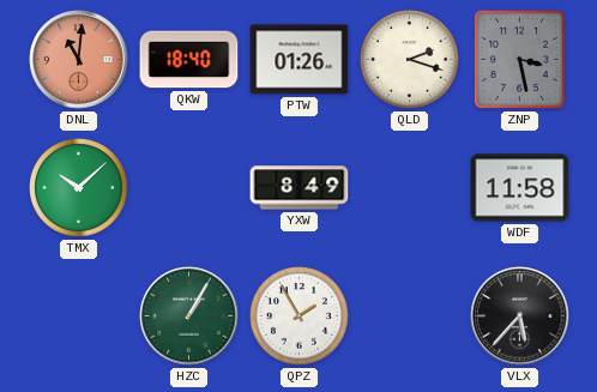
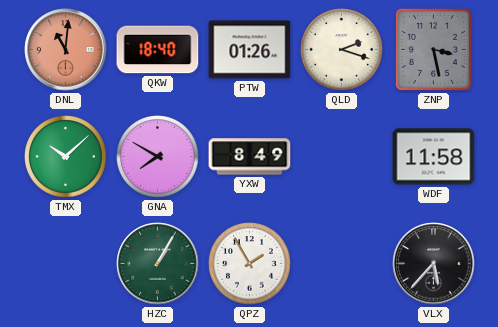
GNA: none -> 7:50 (158, 157)
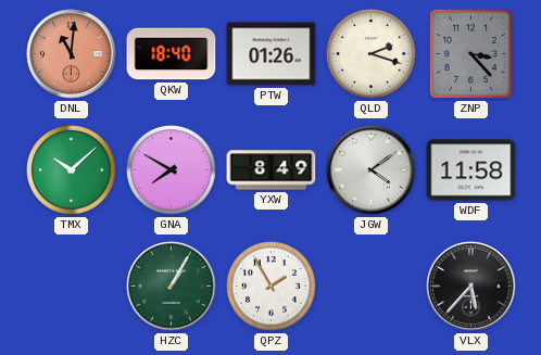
ZNP: 3:28 -> 3:23 (470, 53)
JGW: none -> 4:09 (372, 170)
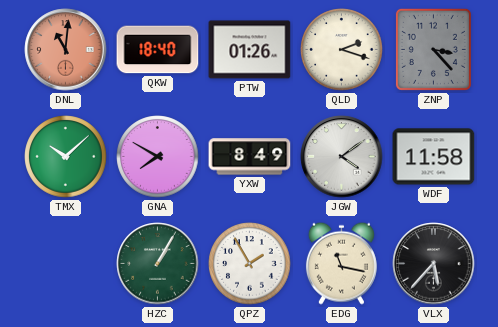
EDG: none -> 11:17 (341, 263)
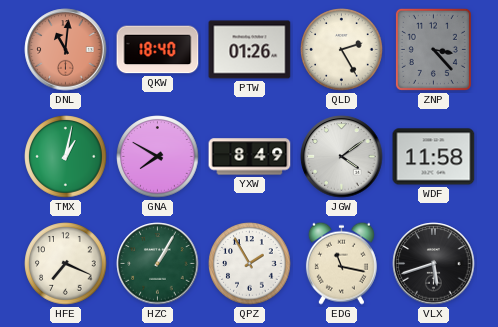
QLD: 2:18 -> 2:25 (342, 50)
TMX: 10:08 -> 1:02 (66, 157)
HFE: none -> 7:19 (66, 264)
VLX: 5:37 -> 5:42 (434, 264)
